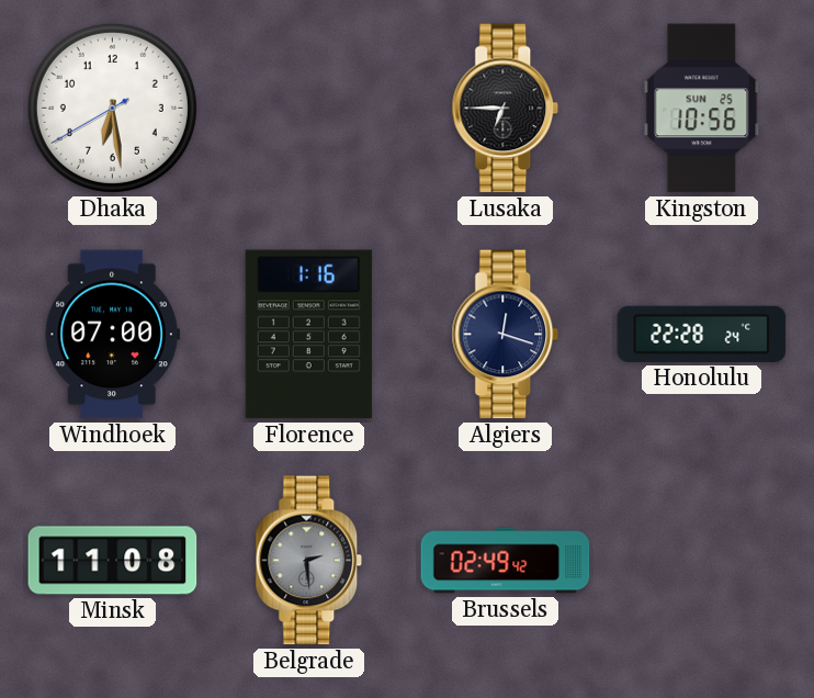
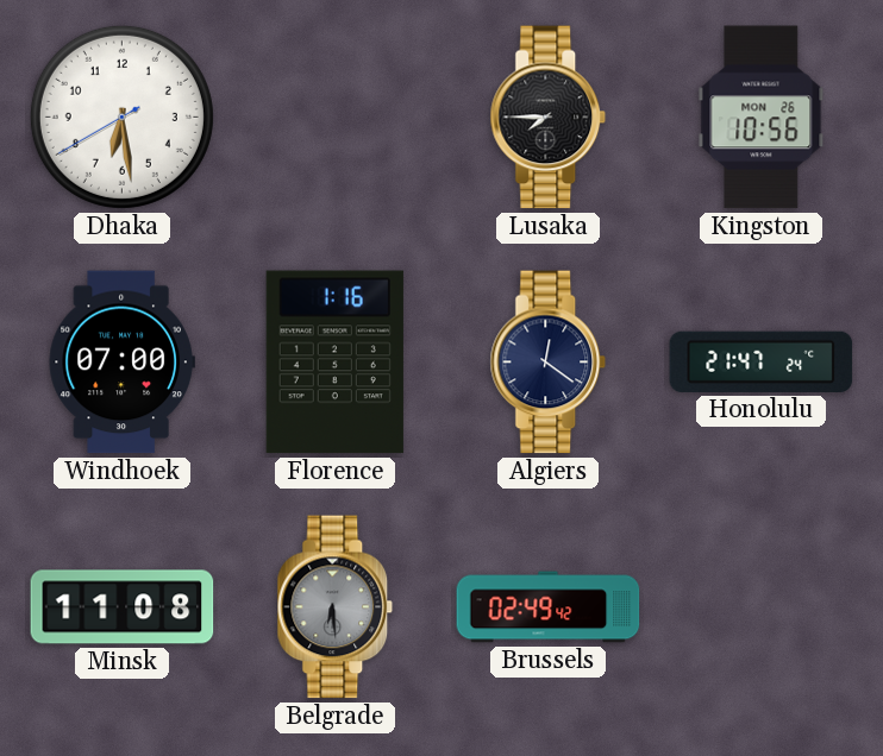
Lusaka: 6:45 -> 7:45 (549, 118)
Kingston date: SUN 25 -> MON 26 (762, 118)
Algiers: 12:18 -> 12:21 (549, 363)
Honolulu: 22:28 -> 21:47 (762, 361)
Belgrade: 2:29 -> 6:29 (336, 607)
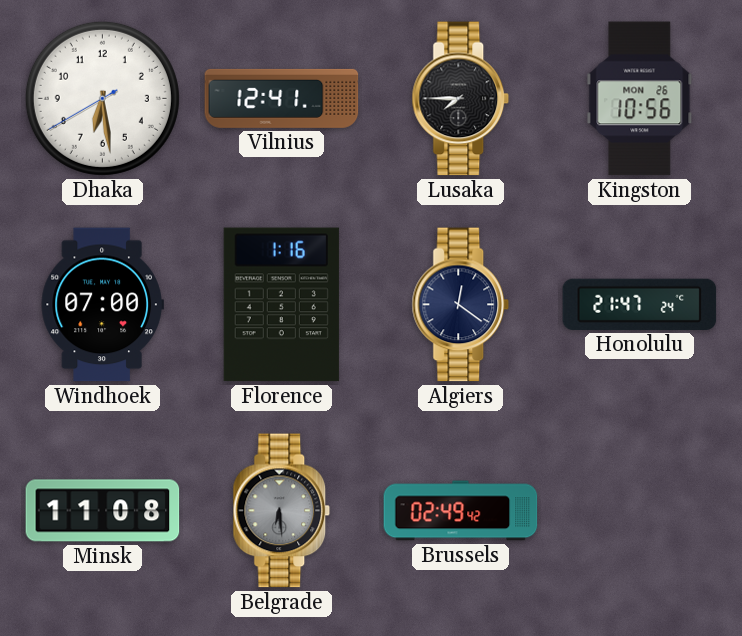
Vilnius: none -> 12:41 (282, 98)
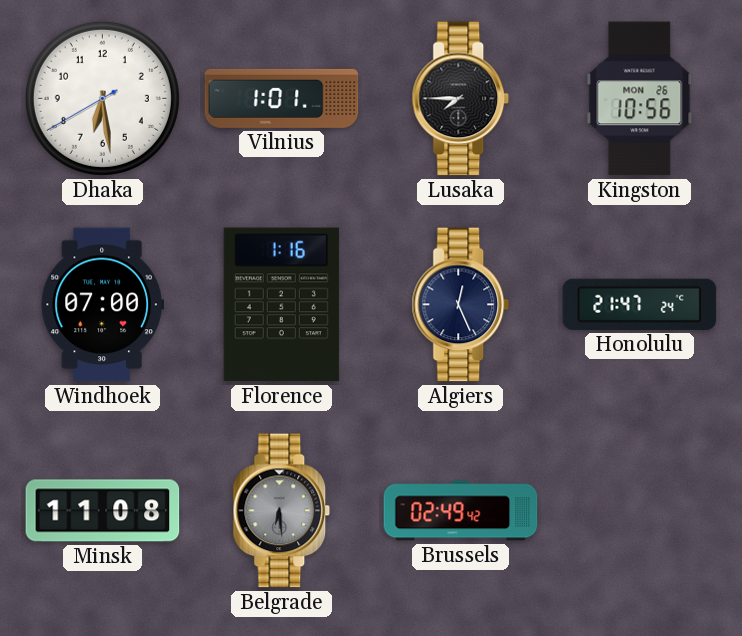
Vilnius: 12:41 -> 1:01 (282, 98)
Algiers: 12:21 -> 12:26 (461, 305)
